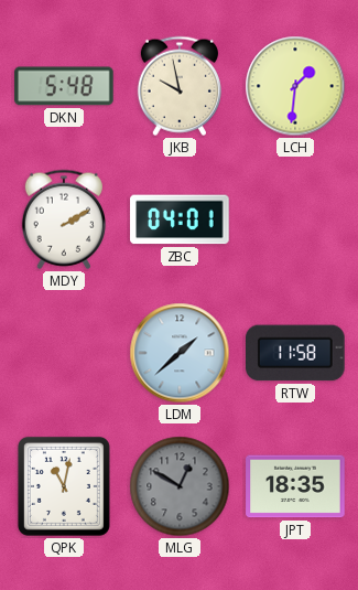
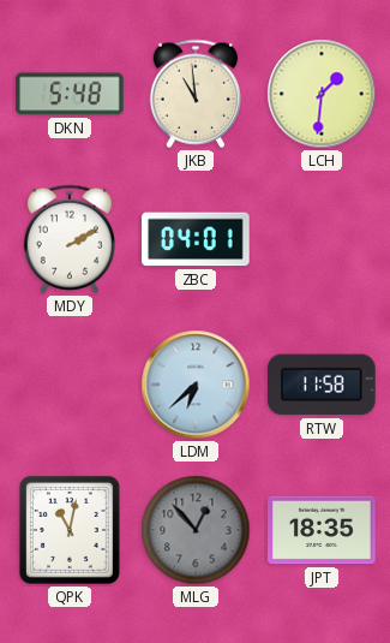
JKB: 9:58 -> 10:59 (196, 94)
LDM: 1:38 -> 6:38 (196, 385)
MLG: 12:50 -> 12:53 (196, 530)
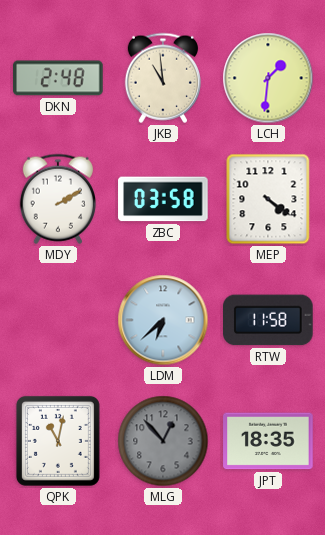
DKN: 5:48 -> 2:48 (58, 78)
ZBC: 04:01 -> 03:58 (163, 199)
MEP: none -> 4:21 (268, 199)
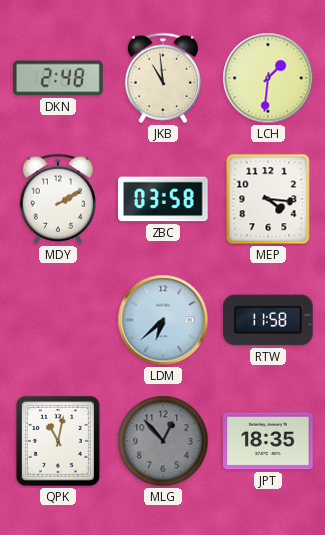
MEP: 4:21 -> 4:16 (268, 199)
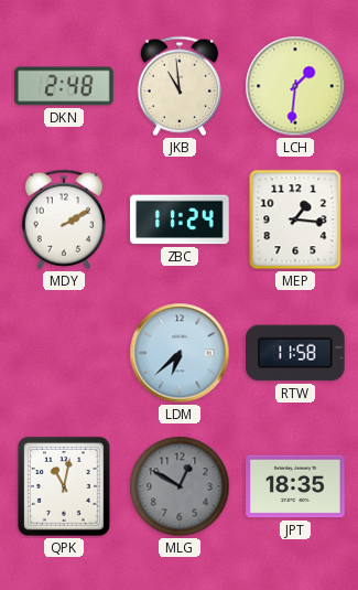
ZBC: 03:58 -> 11:24 (180, 219)
MEP: 4:16 -> 1:16 (295, 219)
MLG: 12:53 -> 12:50 (180, 486)
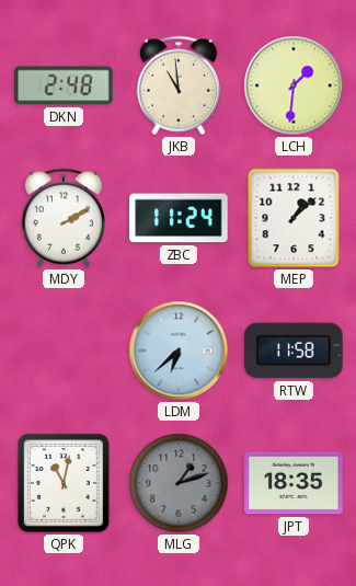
MEP: 1:16 -> 1:08 (294, 218)
MLG: 12:50 -> 1:12 (179, 483)
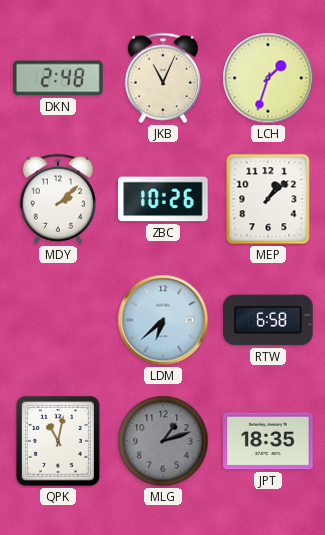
JKB: 10:59 -> 11:04 (163, 78)
LCH: 1:31 -> 1:33 (268, 78)
MDY: 2:10 -> 2:08 (58, 199)
ZBC: 11:24 -> 10:26 (163, 199)
RTW: 11:58 -> 6:58 (269, 320)
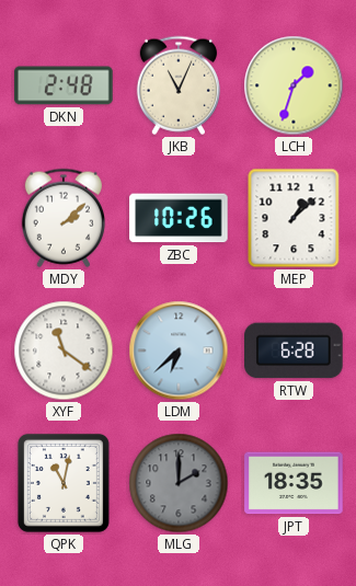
XYF: none -> 11:21 (64, 351)
RTW: 6:58 -> 6:28 (295, 351)
MLG: 1:12 -> 2:00 (179, 483)
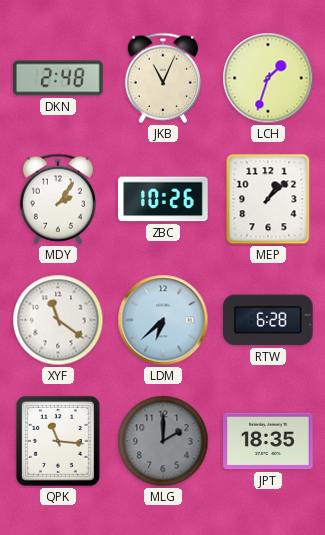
MDY: 2:08 -> 2:06 (58, 199)
QPK: 11:02 -> 11:16 (58, 441)
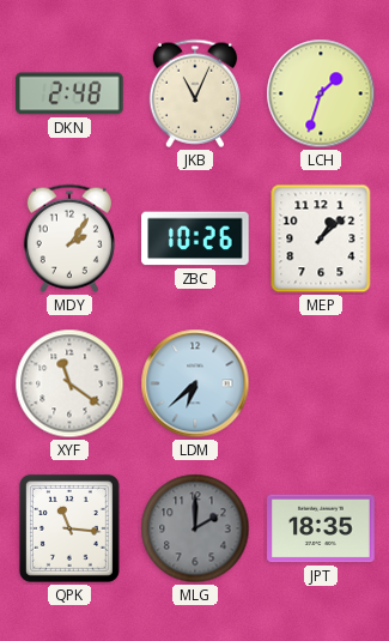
RTW: 6:28 -> none (269, 320)
